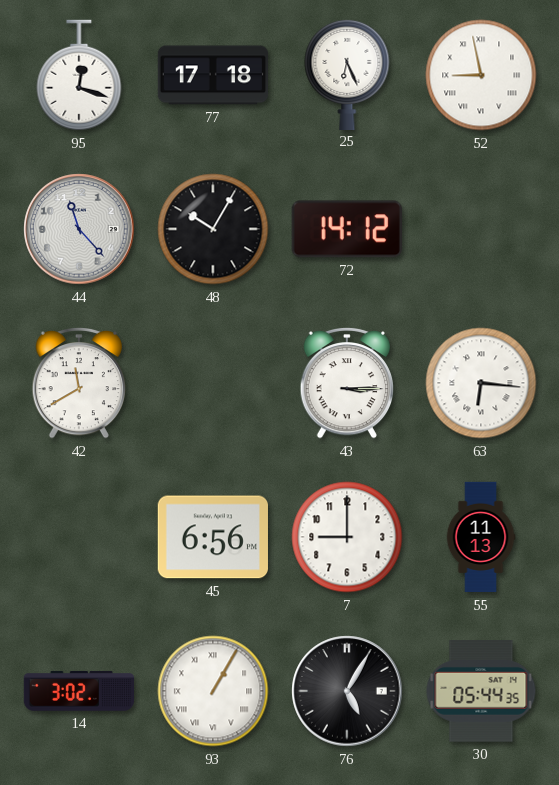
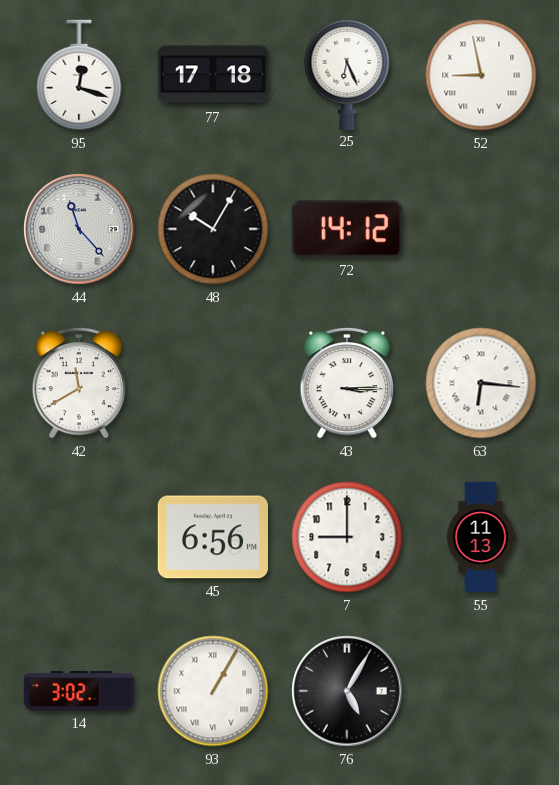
30: 05:44 -> none (481, 691)
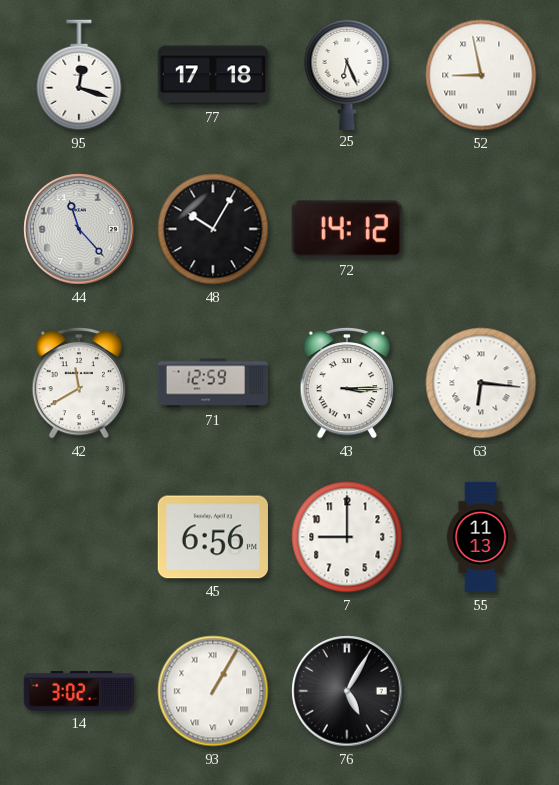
71: none -> 12:59 (213, 383)
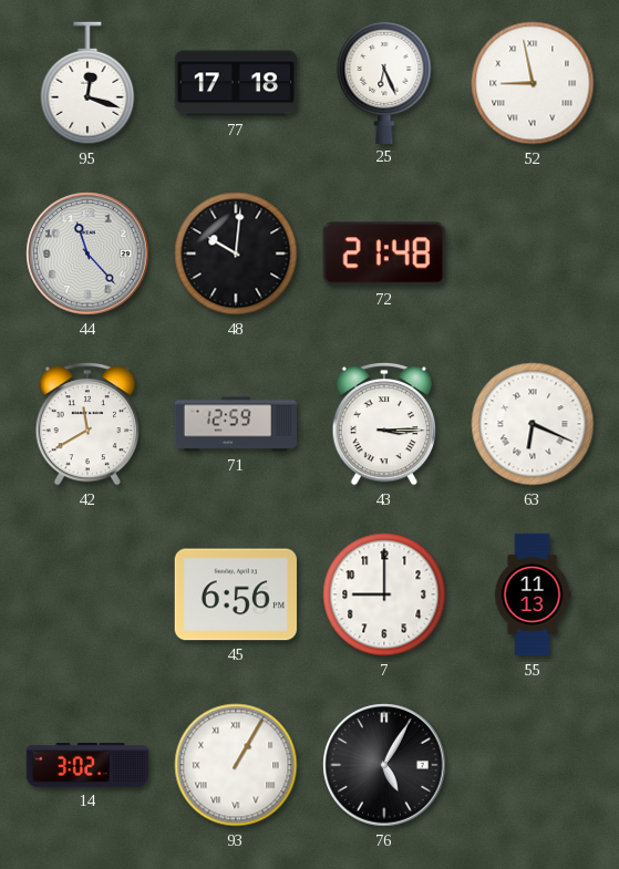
48: 10:05 -> 10:01 (236, 254)
72: 14:12 -> 21:48 (384, 254)
63: 6:16 -> 6:19 (533, 424)
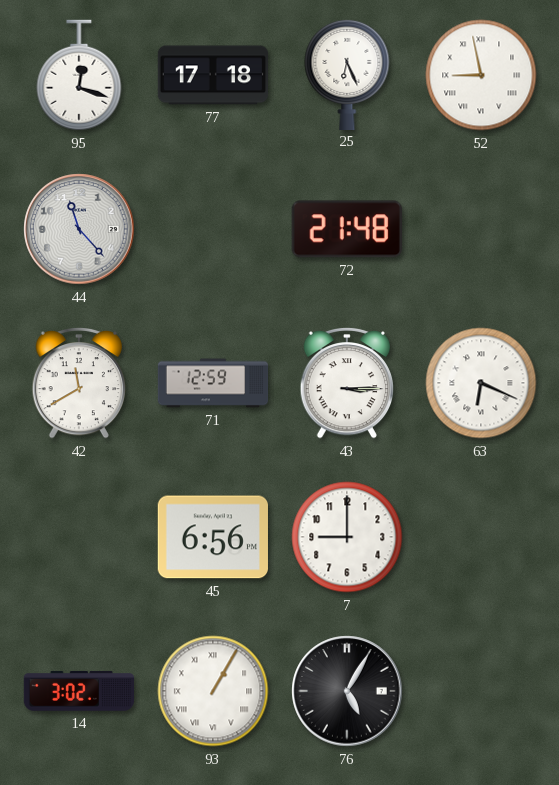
48: 10:01 -> none (236, 254)
55: 11:13 -> none (533, 594)
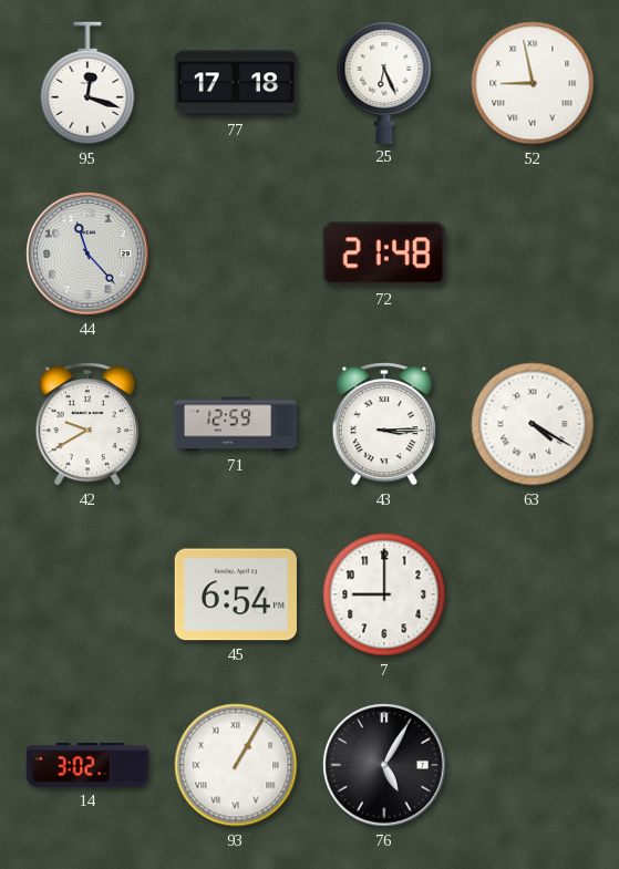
42: 11:40 -> 9:40 (86, 424)
63: 6:19 -> 4:20 (533, 424)
45: 6:56 -> 6:54 (236, 594)
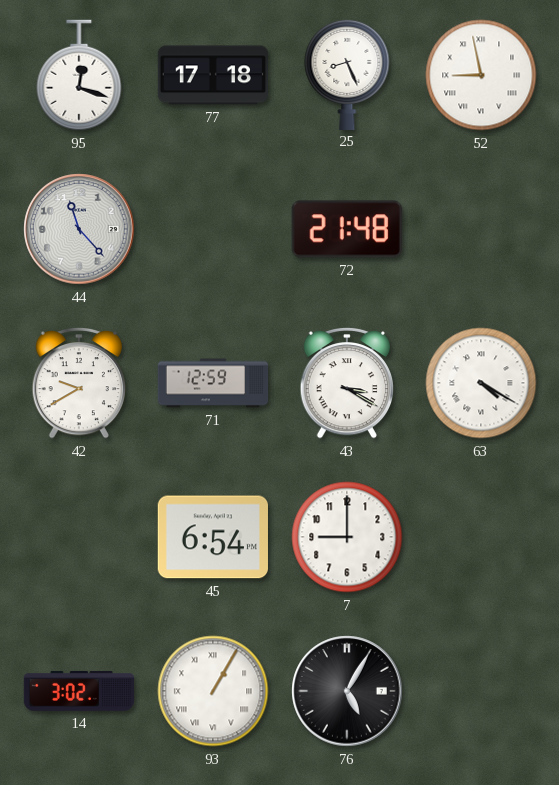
25: 6:26 -> 8:26 (347, 74)
43: 3:15 -> 3:20 (346, 383)
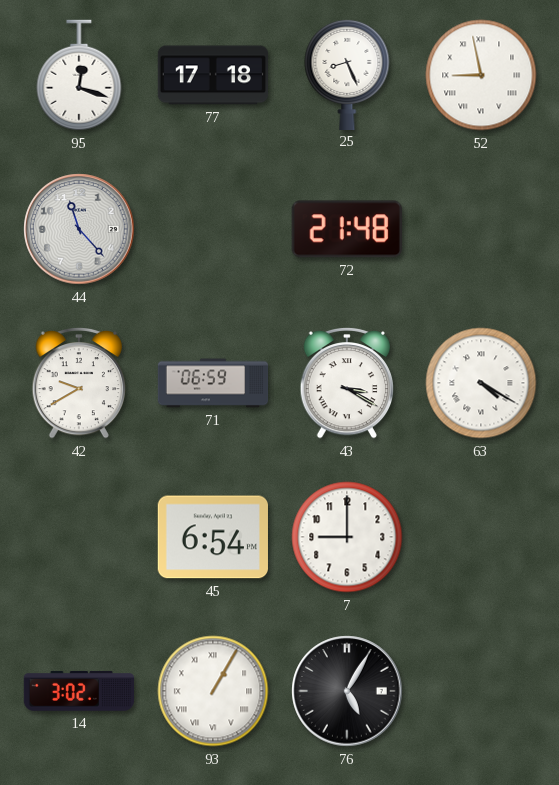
71: 12:59 -> 06:59 (213, 383)
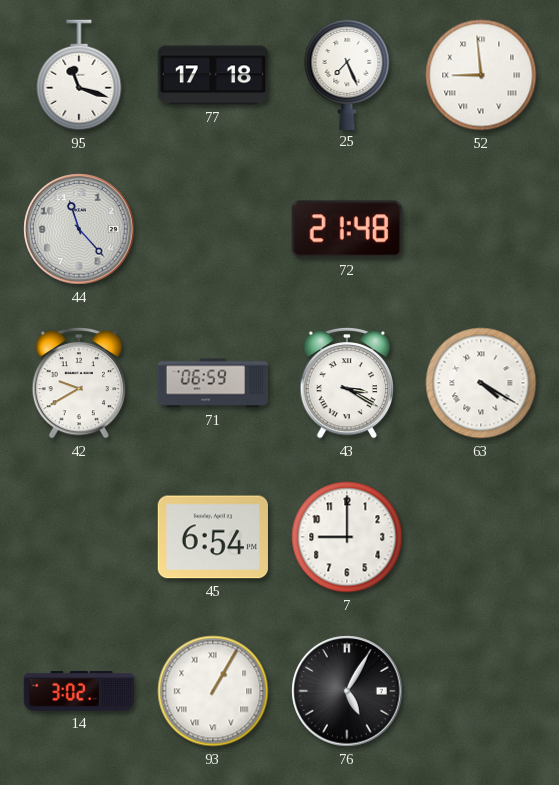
95: 12:18 -> 11:18 (79, 75)
25: 8:26 -> 7:26 (347, 74)
52: 8:58 -> 8:59 (481, 75)
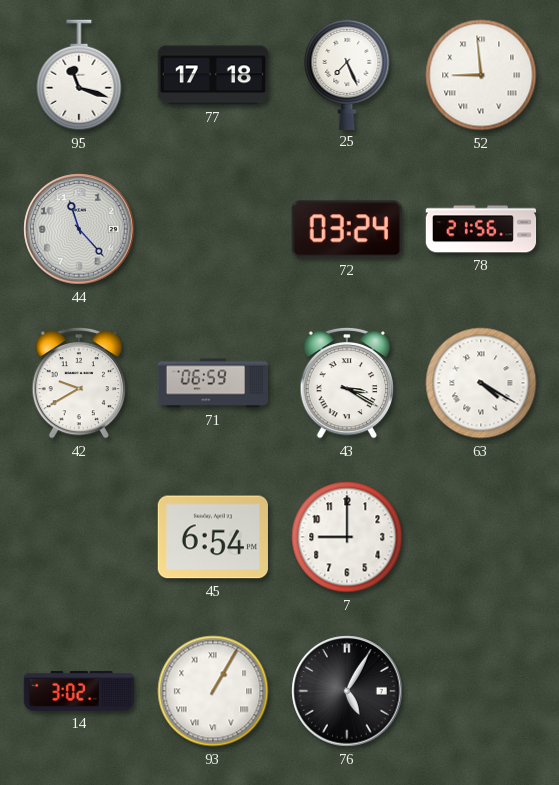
72: 21:48 -> 03:24 (347, 229)
78: none -> 21:56 (481, 229)
